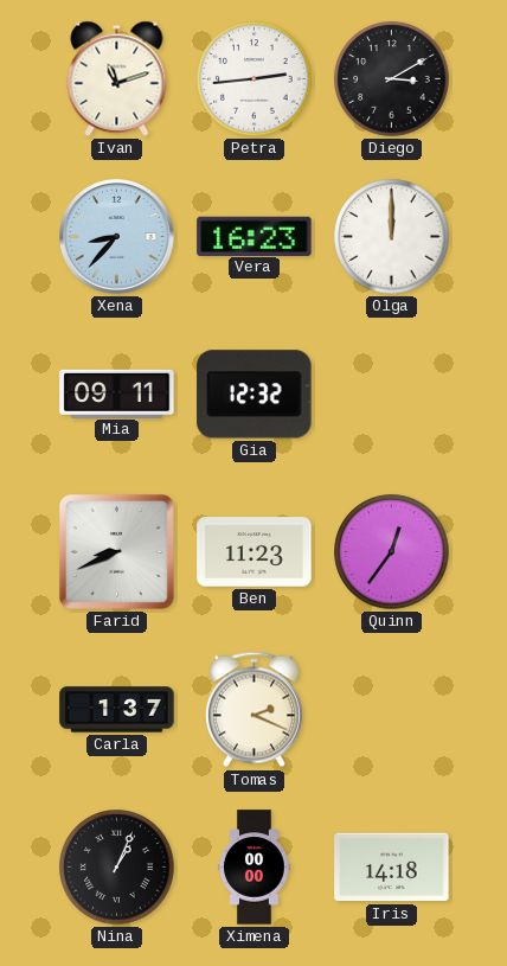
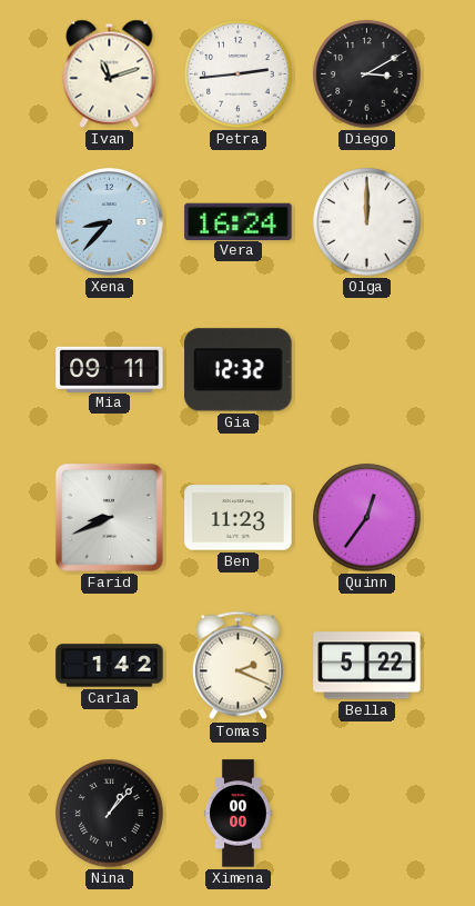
Vera: 16:23 -> 16:24 (239, 221)
Carla: 1:37 -> 1:42 (110, 666)
Bella: none -> 5:22 (367, 666)
Nina: 1:04 -> 1:07 (110, 814)
Iris: 14:18 -> none (392, 868)
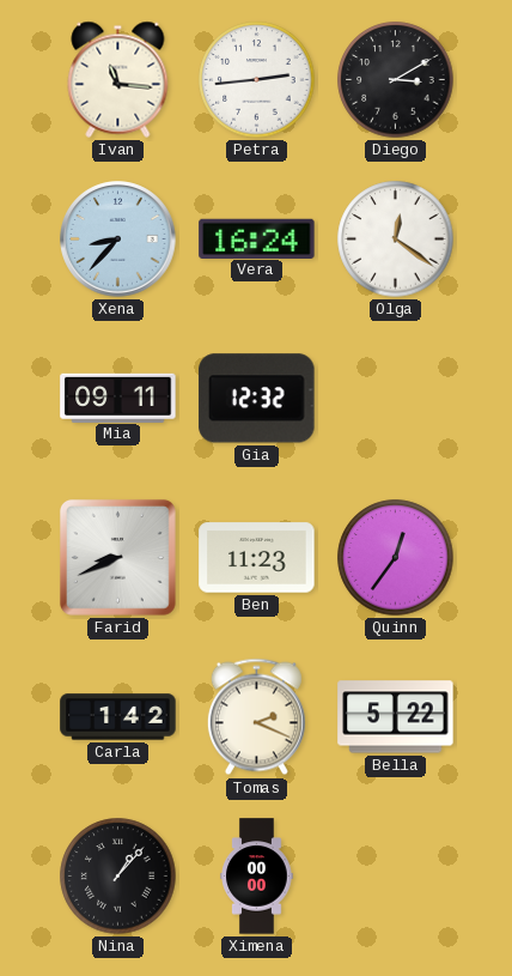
Ivan: 11:12 -> 11:16 (118, 79)
Olga: 12:00 -> 12:21 (396, 240)
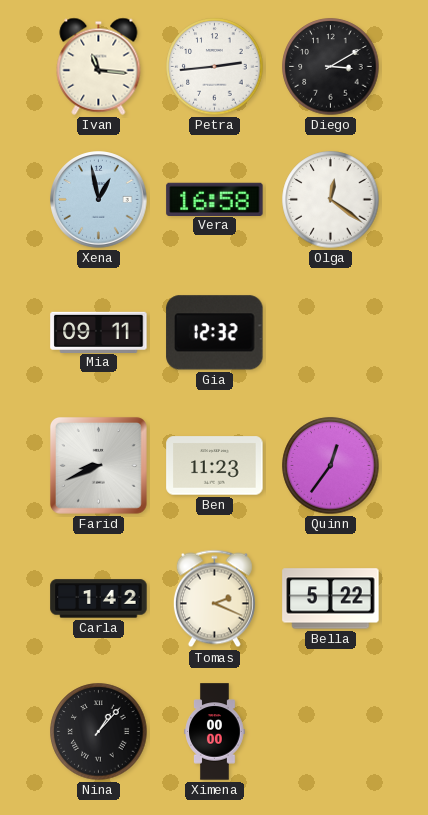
Xena: 8:37 -> 12:58 (99, 200)
Vera: 16:24 -> 16:58 (215, 199)
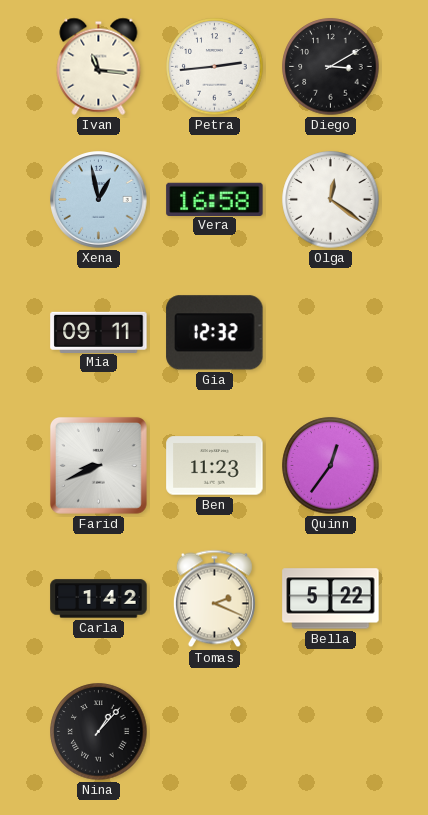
Ximena: 00:00 -> none (215, 732)
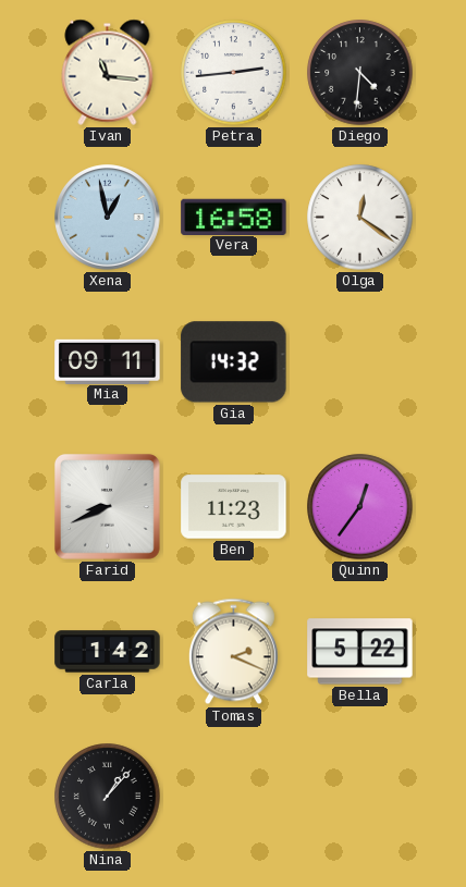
Diego: 3:10 -> 4:31 (360, 73)
Gia: 12:32 -> 14:32 (234, 362)
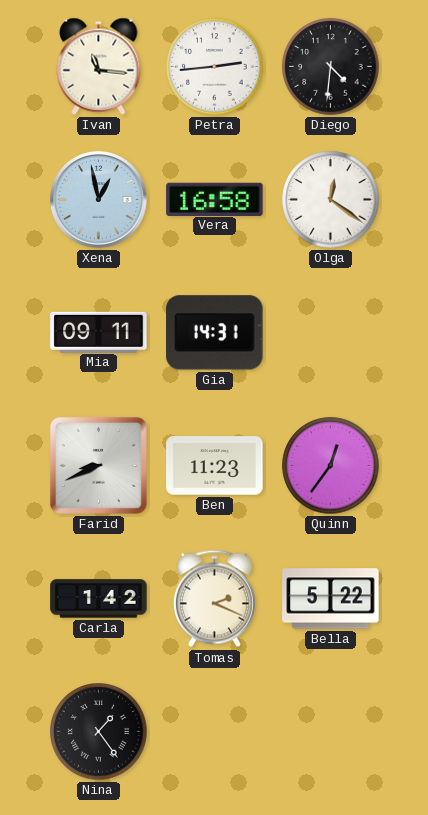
Gia: 14:32 -> 14:31 (215, 333)
Nina: 1:07 -> 1:24 (99, 732)
